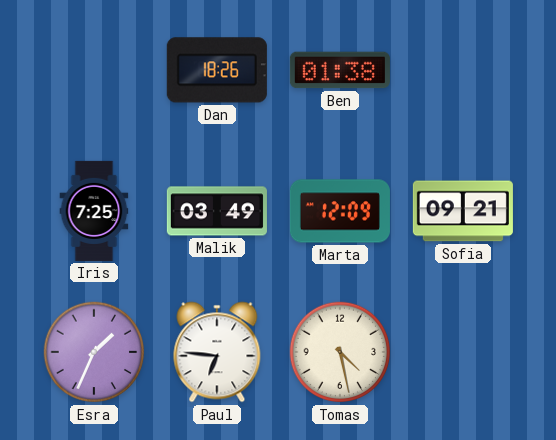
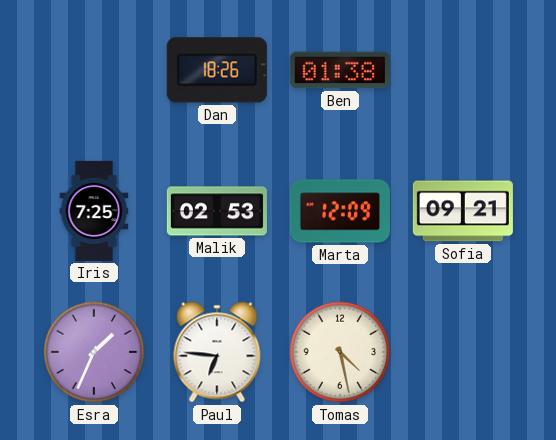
Malik: 03:49 -> 02:53 (217, 211)
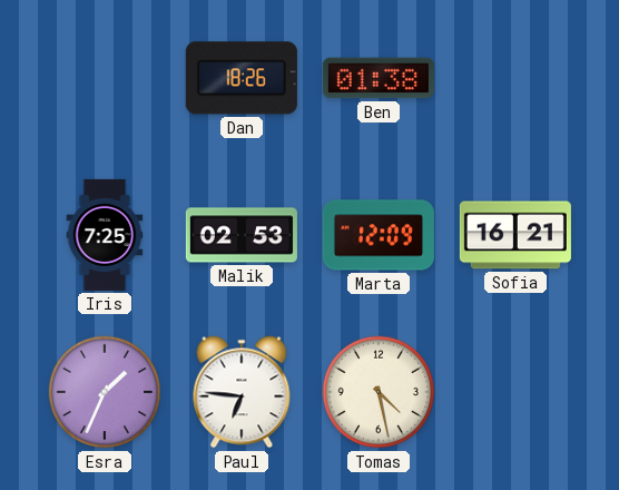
Sofia: 09:21 -> 16:21 (515, 235)
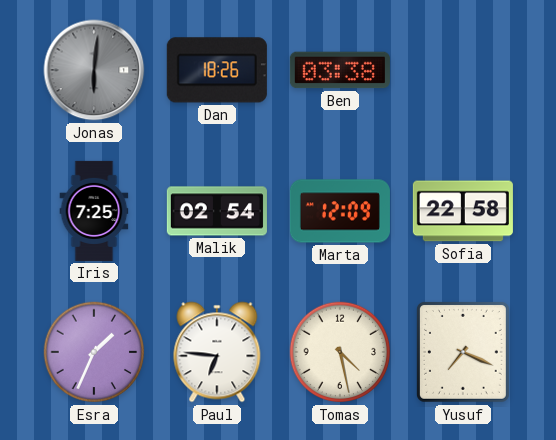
Jonas: none -> 6:01 (94, 70)
Ben: 01:38 -> 03:38 (340, 70)
Malik: 02:53 -> 02:54 (217, 211)
Sofia: 16:21 -> 22:58 (463, 211)
Yusuf: none -> 7:19 (463, 352)
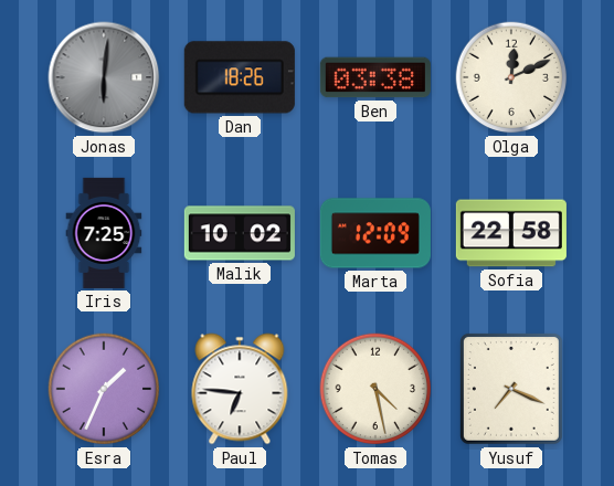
Olga: none -> 12:11 (511, 77)
Malik: 02:54 -> 10:02 (240, 233)
